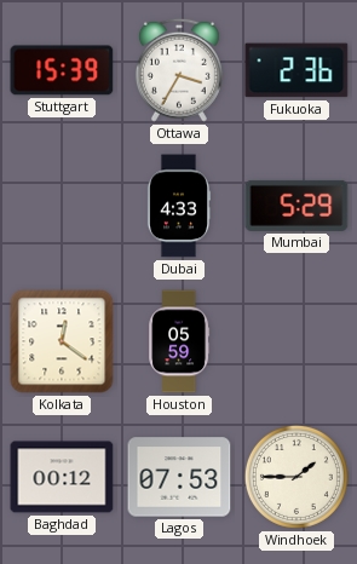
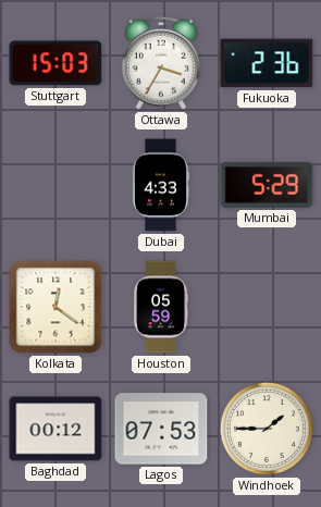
Stuttgart: 15:39 -> 15:03 (55, 63)
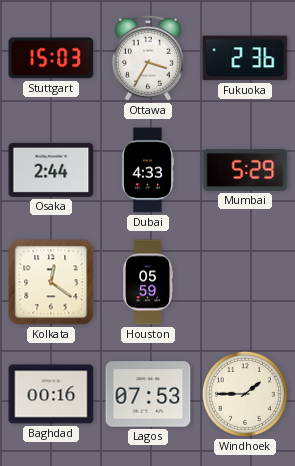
Osaka: none -> 2:44 (51, 170)
Baghdad: 00:12 -> 00:16 (51, 394)
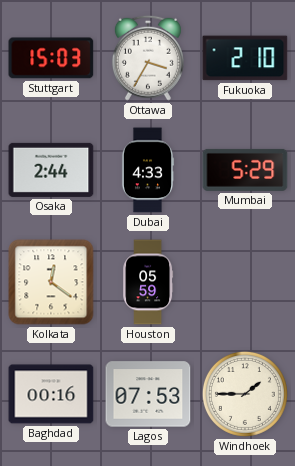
Fukuoka: 2:36 -> 2:10 (245, 58)
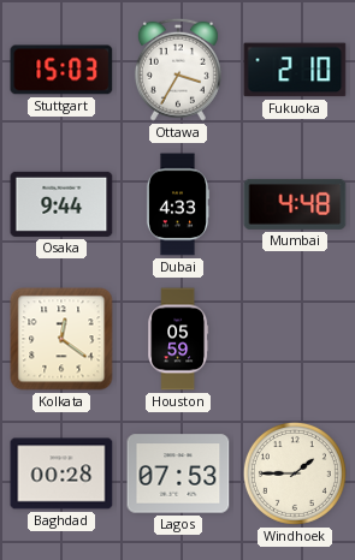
Osaka: 2:44 -> 9:44 (61, 204)
Mumbai: 5:29 -> 4:48 (295, 204)
Baghdad: 00:16 -> 00:28 (61, 473)
